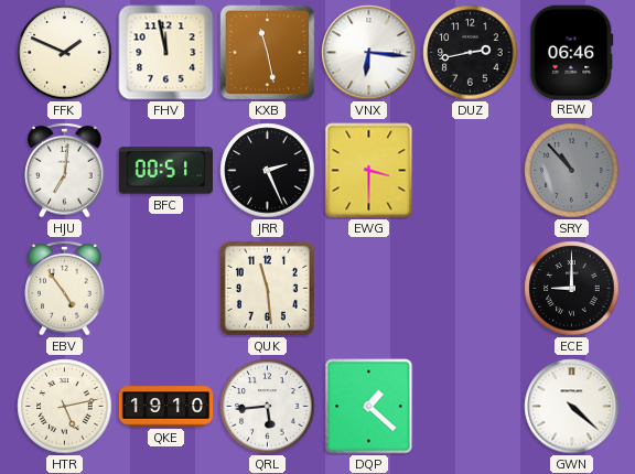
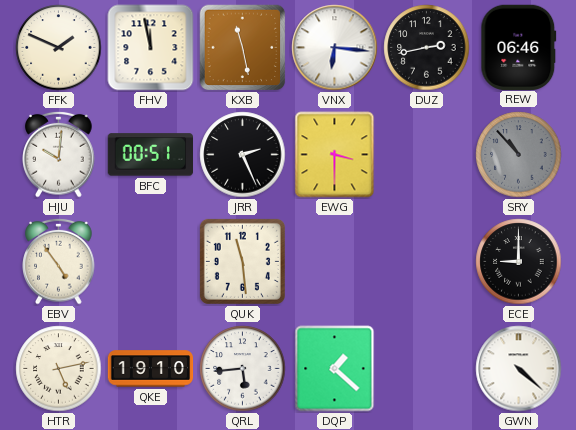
HJU: 7:01 -> 10:01 (59, 154)
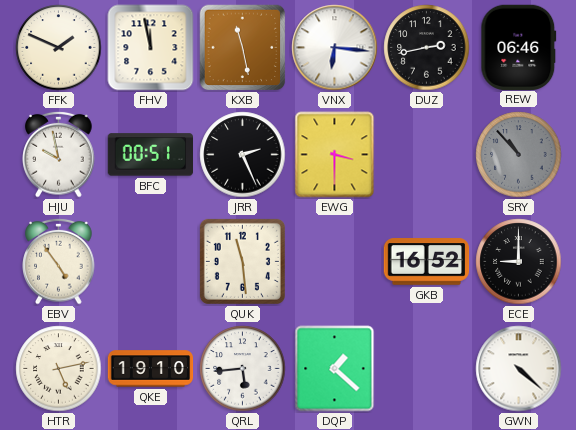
HJU: 10:01 -> 9:58 (59, 154)
GKB: none -> 16:52 (427, 262)
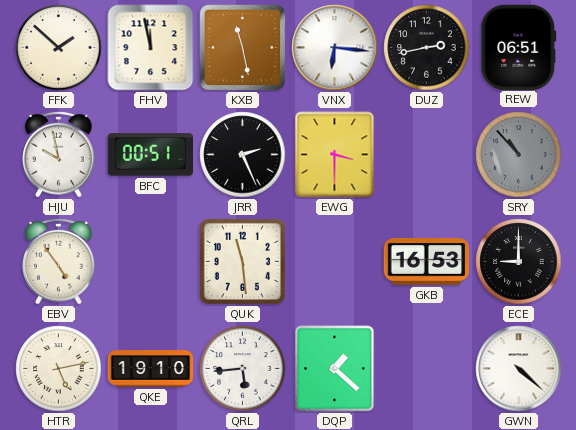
FFK: 1:49 -> 1:52 (59, 48)
REW: 06:46 -> 06:51 (519, 47)
GKB: 16:52 -> 16:53 (427, 262)
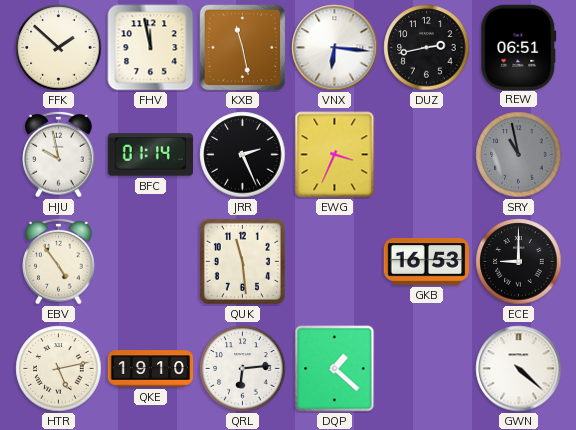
BFC: 00:51 -> 01:14 (150, 155)
EWG: 3:30 -> 3:34 (335, 155)
SRY: 10:53 -> 10:58 (519, 155)
QRL: 5:44 -> 6:14 (243, 369)
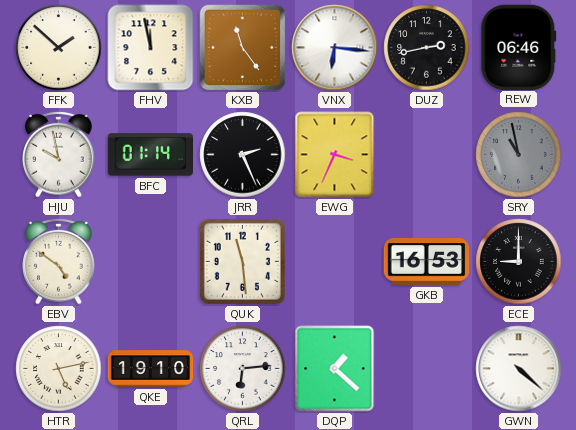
KXB: 11:28 -> 11:24 (243, 48)
REW: 06:51 -> 06:46 (519, 47)
EBV: 4:54 -> 4:51 (59, 261)
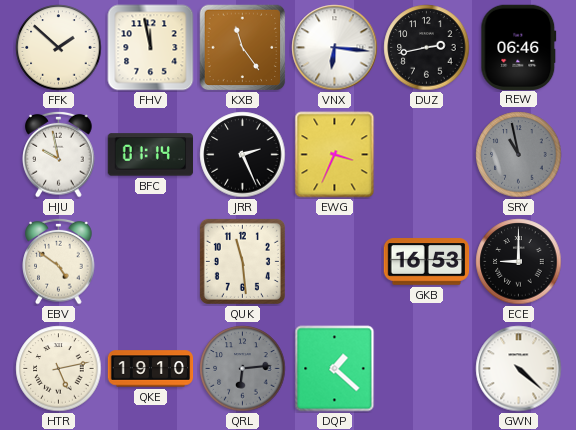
QRL dial: white -> grey (243, 369)
